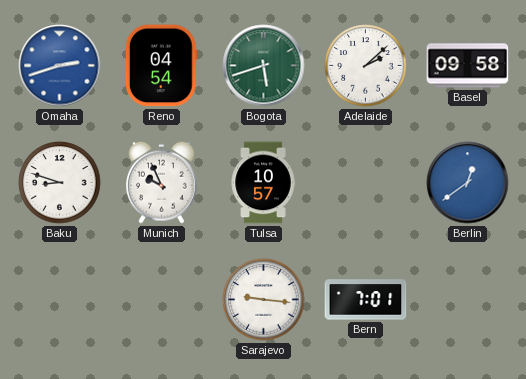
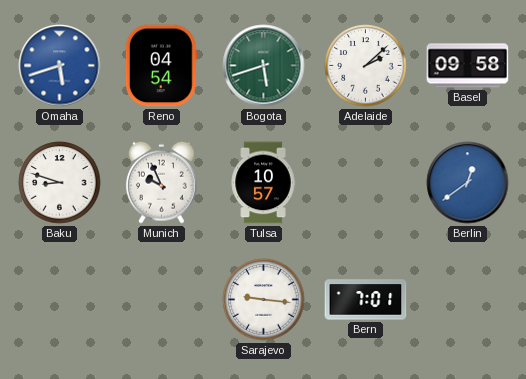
Omaha: 2:42 -> 5:42 (60, 66)
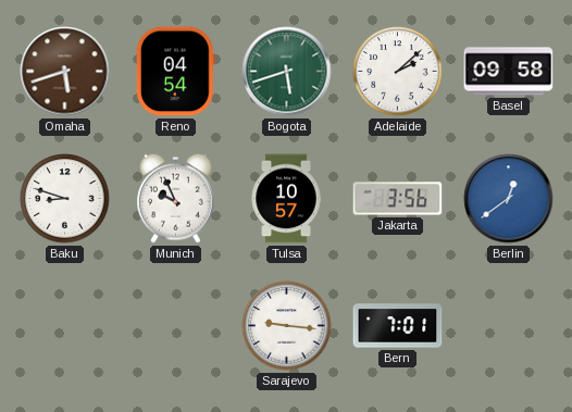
Omaha dial: blue -> brown (65, 72)
Jakarta: none -> 3:56 (398, 199)
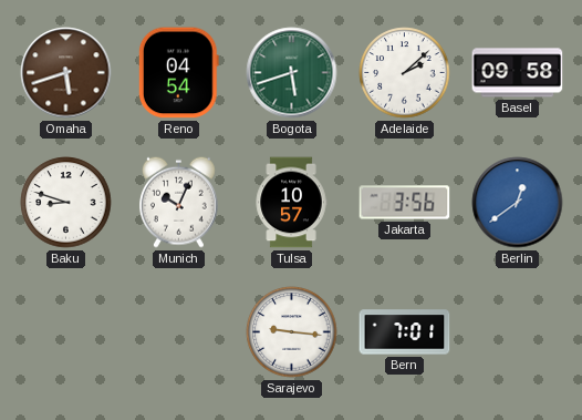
Munich: 9:56 -> 10:04 (178, 202)
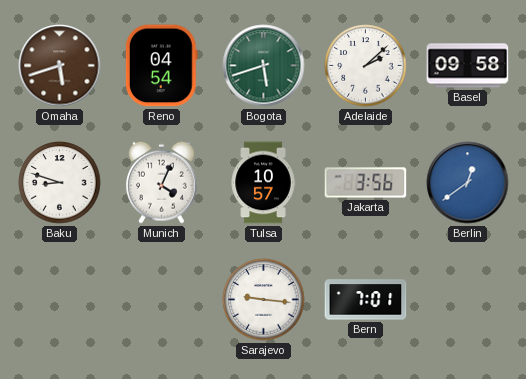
Munich: 10:04 -> 4:04 (161, 182)
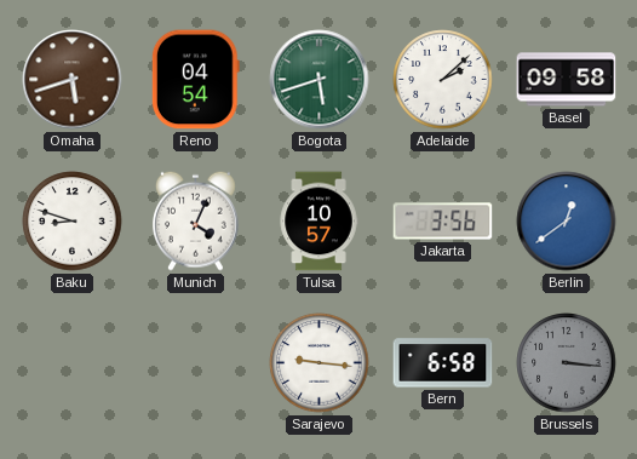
Bern: 7:01 -> 6:58 (443, 363)
Brussels: none -> 3:16 (567, 363)
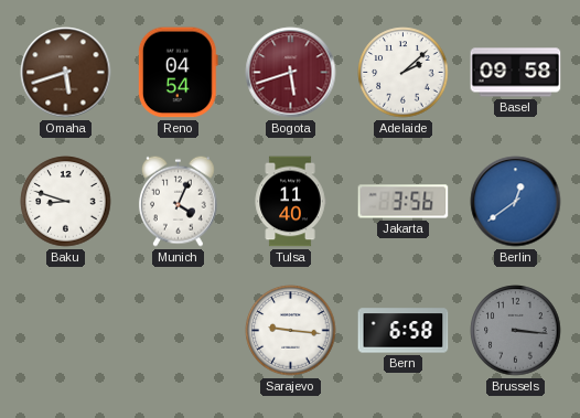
Bogota dial: green -> burgundy (291, 73)
Tulsa: 10:57 -> 11:40 (290, 202)
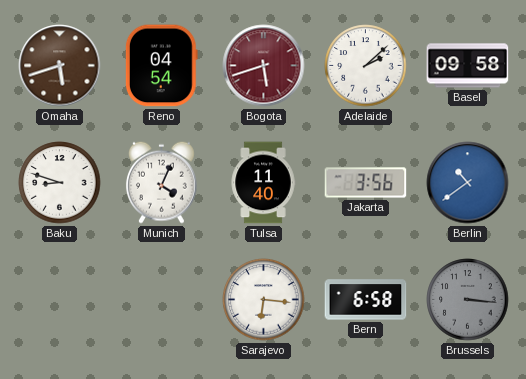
Berlin: 12:39 -> 10:39 (468, 183)
Sarajevo: 9:16 -> 6:16 (264, 300)
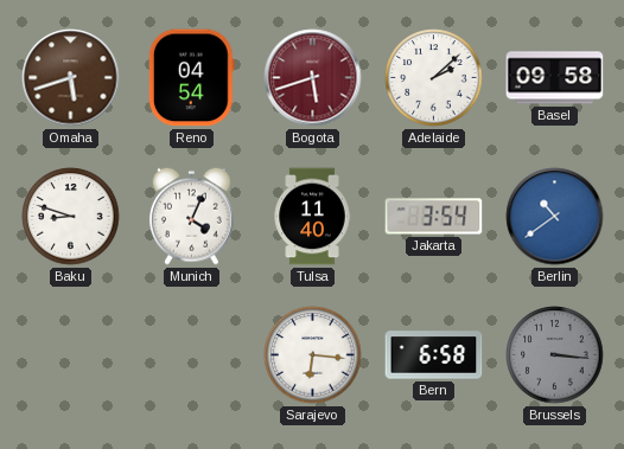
Jakarta: 3:56 -> 3:54 (434, 217)
